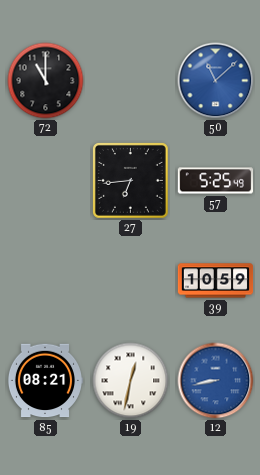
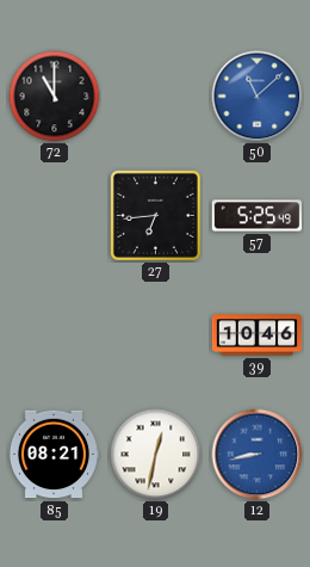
39: 10:59 -> 10:46 (258, 335)
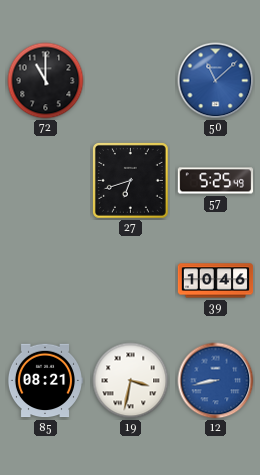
27: 6:44 -> 6:42 (130, 180)
19: 12:32 -> 3:32 (131, 381)
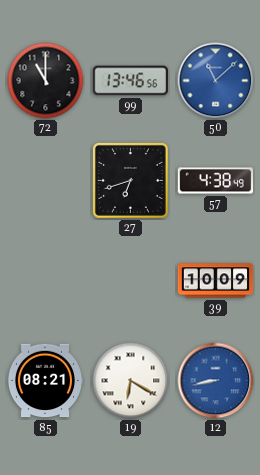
99: none -> 13:46 (130, 81)
57: 5:25 -> 4:38 (216, 181)
39: 10:46 -> 10:09 (216, 281)
19: 3:32 -> 6:20 (131, 381)
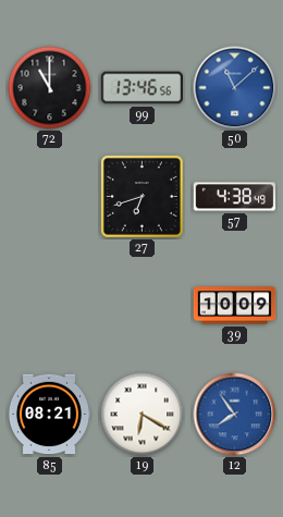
12: 8:43 -> 7:54 (235, 415)
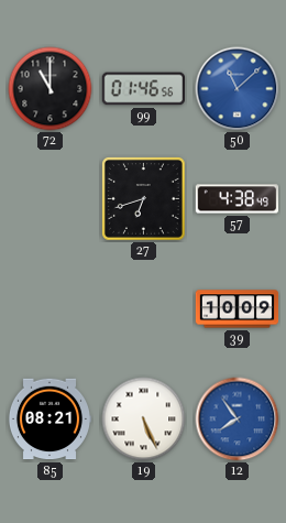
99: 13:46 -> 01:46 (143, 89)
19: 6:20 -> 5:26 (144, 420)
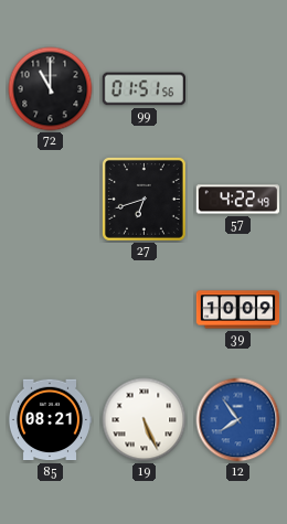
99: 01:46 -> 01:51 (143, 89)
50: 11:08 -> none (238, 89)
57: 4:38 -> 4:22 (238, 200)
